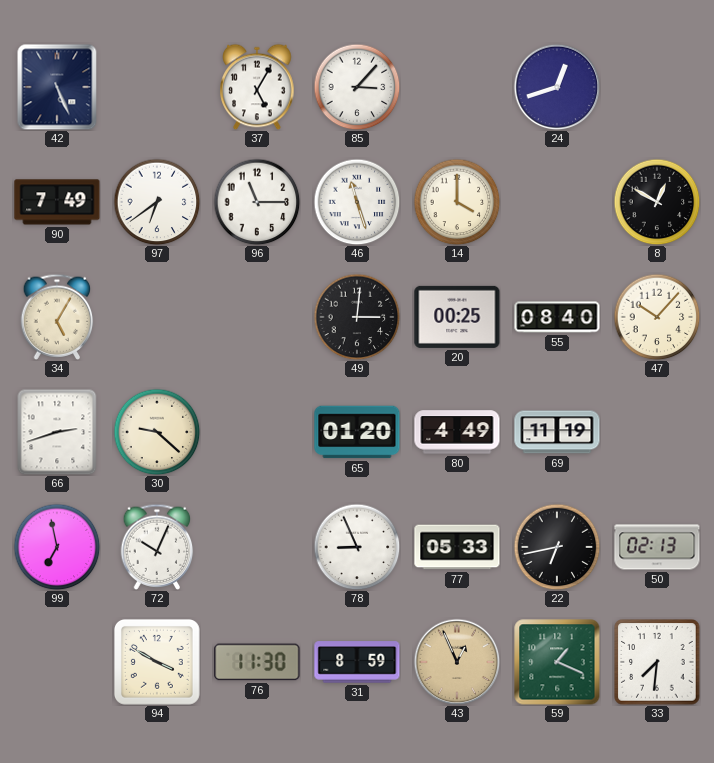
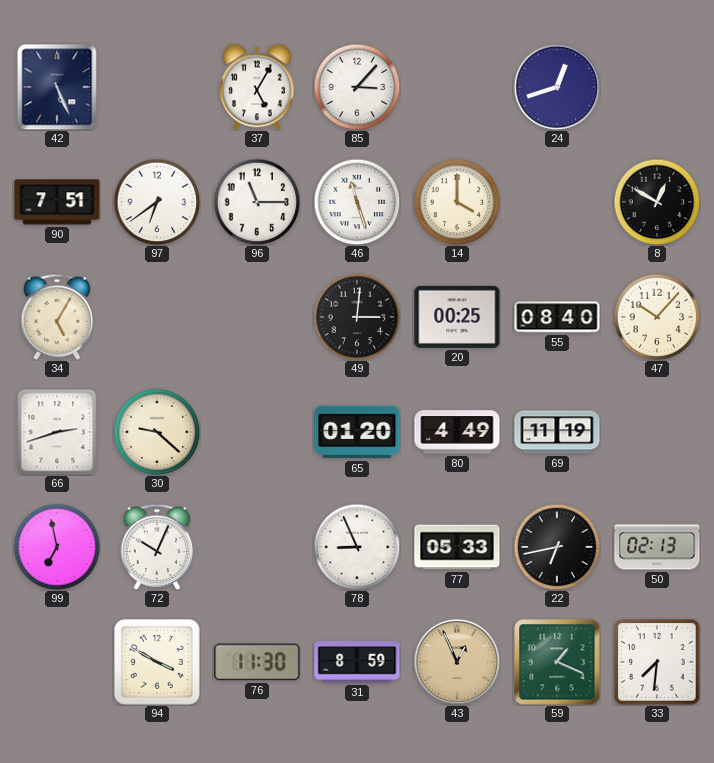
90: 7:49 -> 7:51 (57, 202)
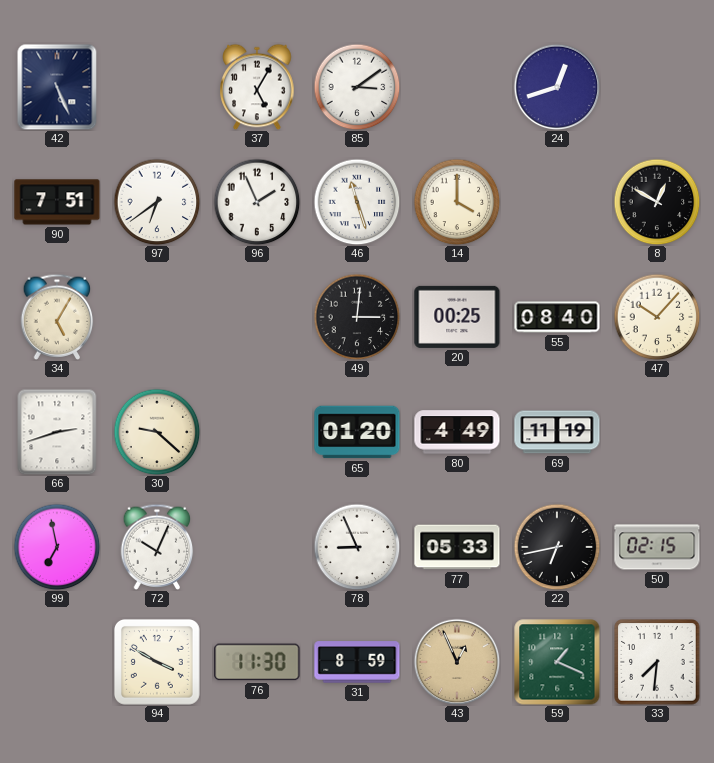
85: 3:07 -> 3:09 (357, 87)
96: 11:15 -> 1:56 (257, 202)
50: 02:13 -> 02:15 (657, 547)
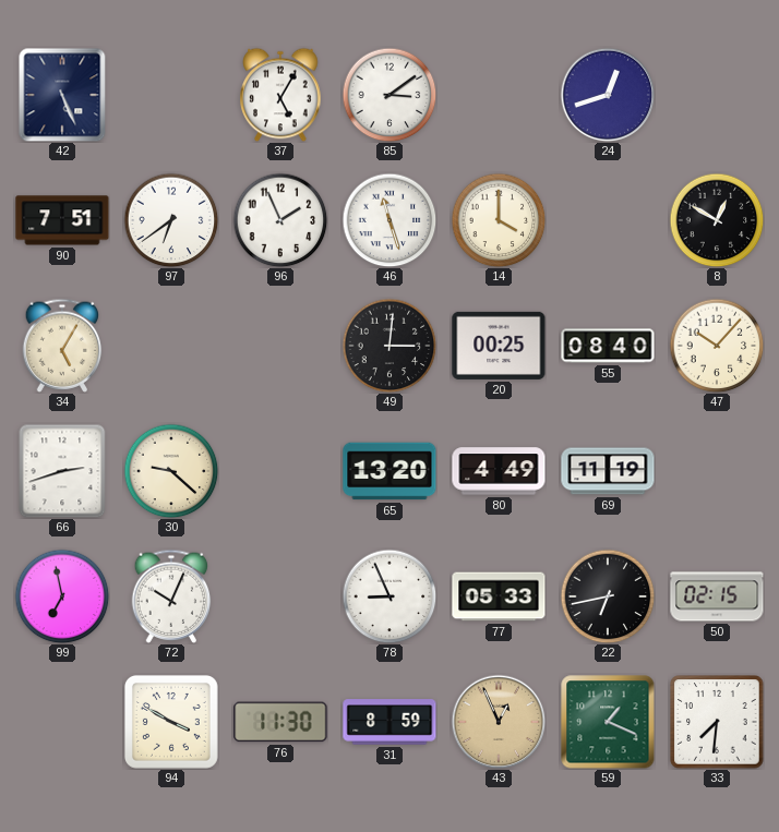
65: 01:20 -> 13:20 (389, 471)
